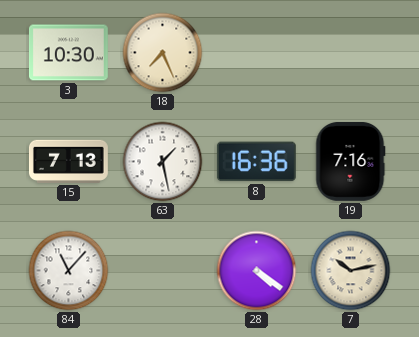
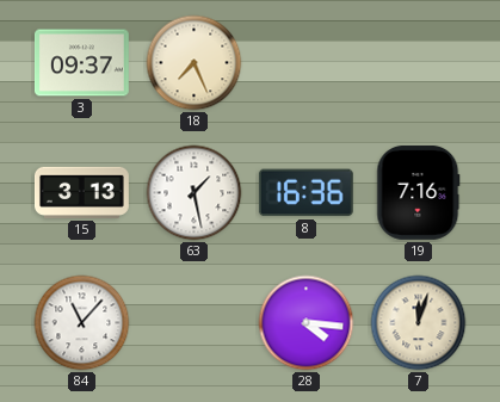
3: 10:30 -> 09:37 (81, 63)
15: 7:13 -> 3:13 (81, 192)
28: 4:21 -> 4:16 (307, 323)
7: 10:13 -> 12:03 (419, 323)
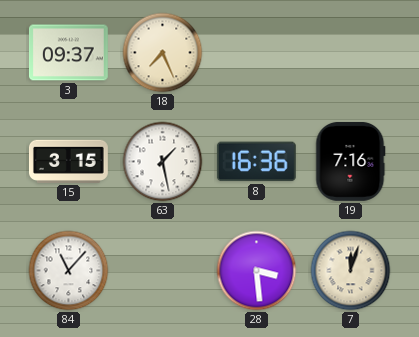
15: 3:13 -> 3:15 (68, 161)
28: 4:16 -> 3:29 (257, 271)
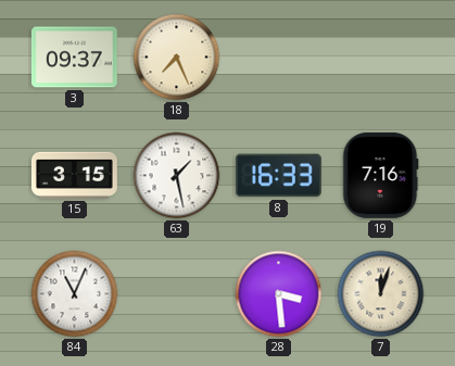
8: 16:36 -> 16:33 (278, 176)
84: 11:07 -> 11:04 (75, 294)
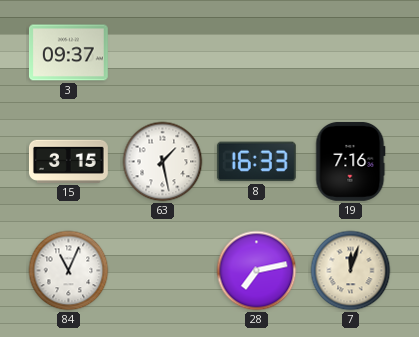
18: 7:26 -> none (177, 58)
28: 3:29 -> 7:13 (257, 271)
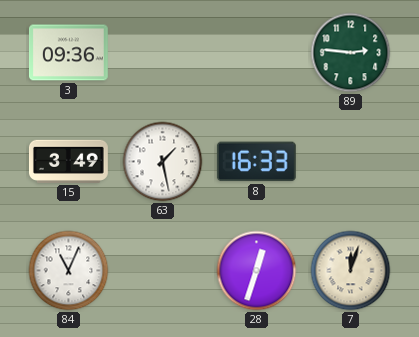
3: 09:37 -> 09:36 (68, 53)
89: none -> 2:46 (351, 53)
15: 3:15 -> 3:49 (68, 161)
19: 7:16 -> none (351, 161)
28: 7:13 -> 12:33 (257, 271)
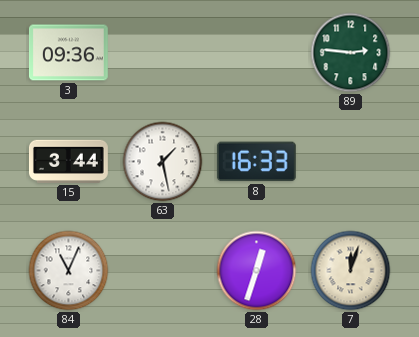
15: 3:49 -> 3:44 (68, 161)
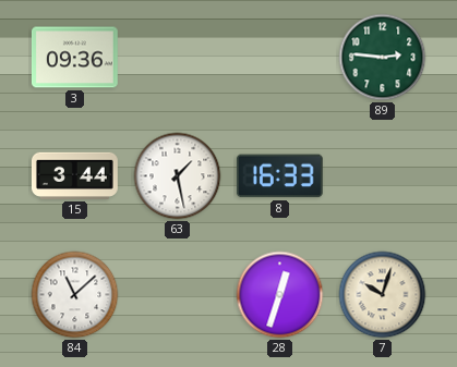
84: 11:04 -> 11:08 (75, 295)
7: 12:03 -> 10:03 (383, 295)
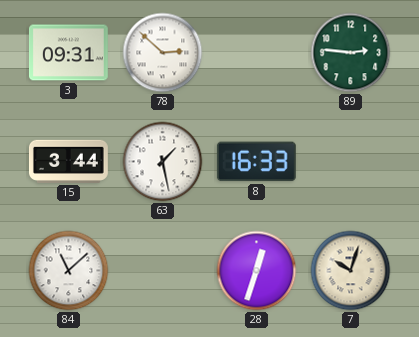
3: 09:36 -> 09:31 (68, 53)
78: none -> 2:52 (163, 53)
